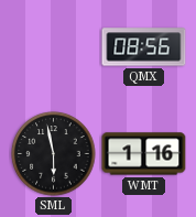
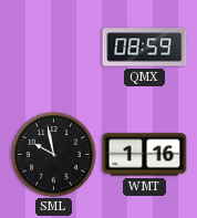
QMX: 08:56 -> 08:59 (145, 48)
SML: 5:58 -> 9:58 (54, 155)
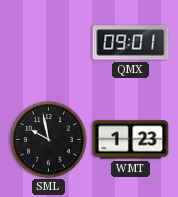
QMX: 08:59 -> 09:01 (131, 43)
WMT: 1:16 -> 1:23 (131, 140)
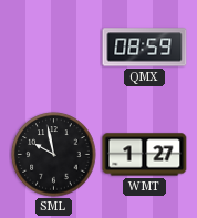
QMX: 09:01 -> 08:59 (145, 48)
WMT: 1:23 -> 1:27 (145, 155)
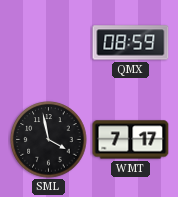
SML: 9:58 -> 3:58 (49, 140)
WMT: 1:27 -> 7:17 (131, 140)
